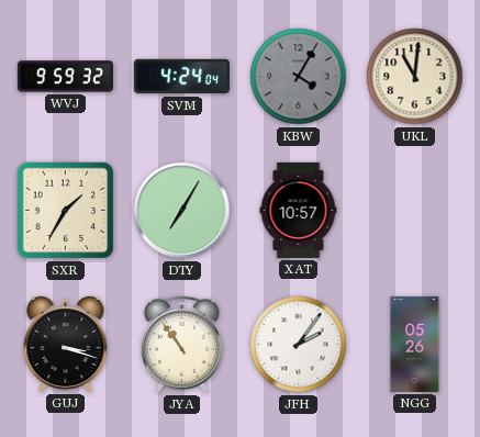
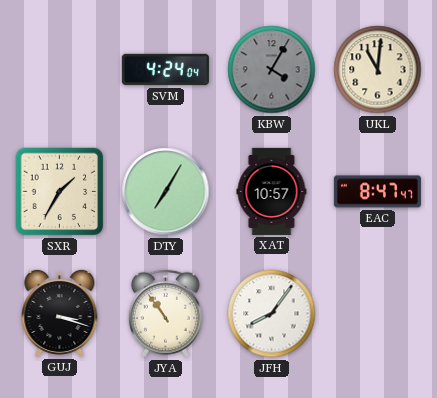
WVJ: 9:59 -> none (65, 77)
EAC: none -> 8:47 (377, 192)
JFH: 2:06 -> 8:06 (272, 314)
NGG: 05:26 -> none (415, 344)
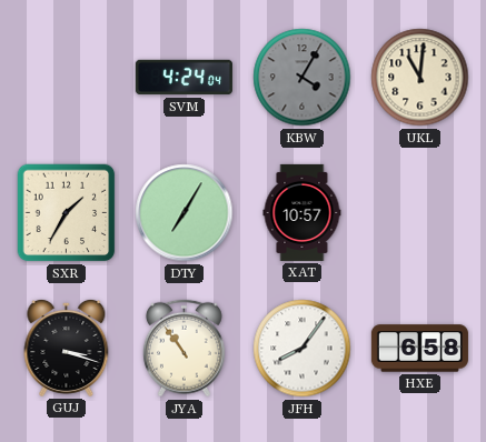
EAC: 8:47 -> none (377, 192)
HXE: none -> 6:58 (419, 349)
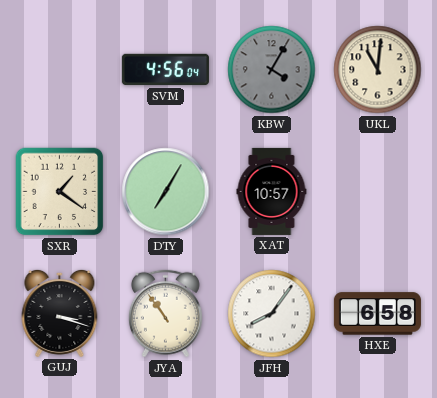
SVM: 4:24 -> 4:56 (165, 70)
SXR: 1:35 -> 1:21 (60, 192)
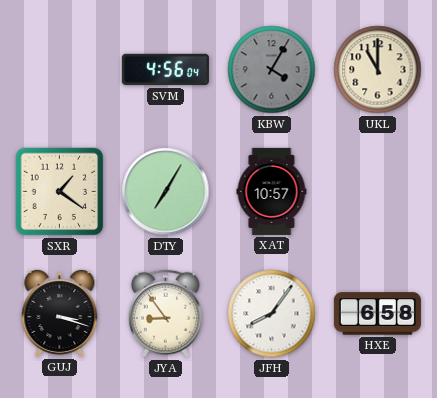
UKL: 11:01 -> 11:00 (378, 70)
JYA: 10:54 -> 8:54 (165, 314)
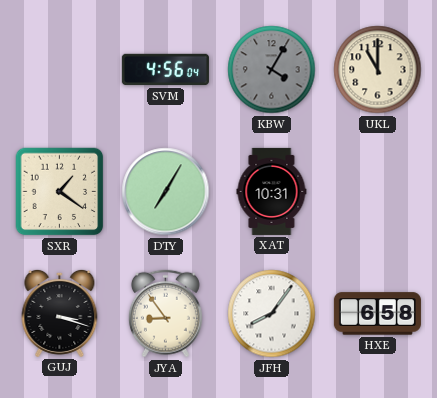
XAT: 10:57 -> 10:31 (272, 191)
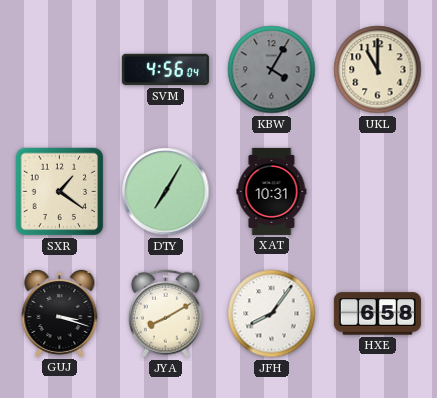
JYA: 8:54 -> 8:10 (165, 314)
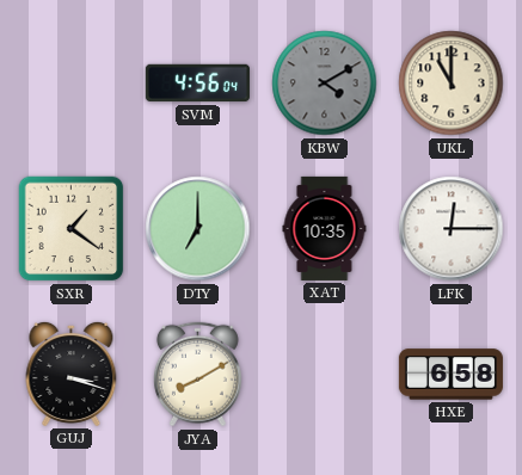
KBW: 4:05 -> 4:10 (325, 84)
DTY: 7:05 -> 7:00 (198, 229)
XAT: 10:31 -> 10:35 (325, 228)
LFK: none -> 12:15 (452, 229)
JFH: 8:06 -> none (272, 314)
